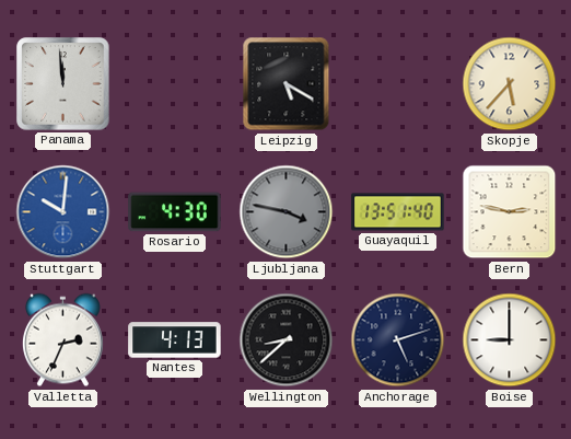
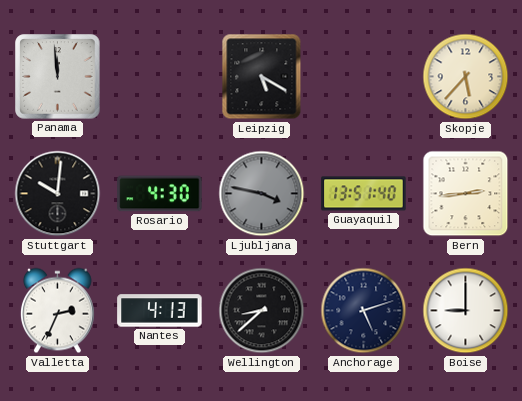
Stuttgart dial: blue -> black (58, 194)
Bern: 2:47 -> 2:44 (466, 194)
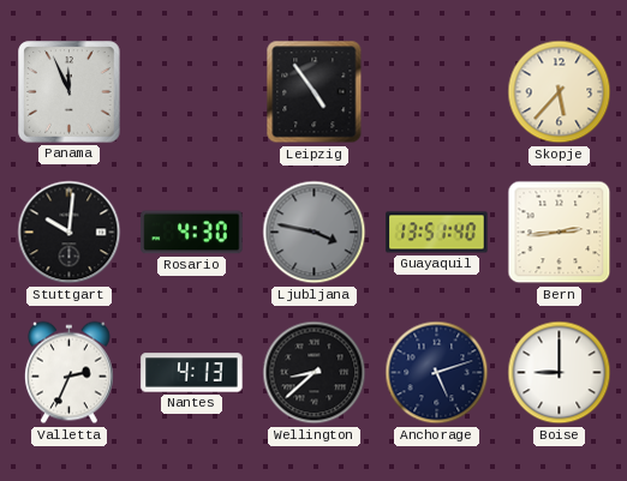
Panama: 11:59 -> 11:56 (70, 92)
Leipzig: 5:20 -> 4:54 (315, 92)
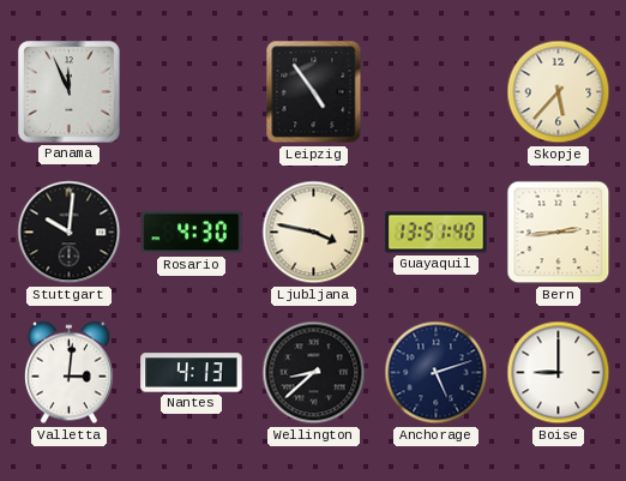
Ljubljana dial: grey -> cream (314, 233)
Valletta: 2:34 -> 3:01 (68, 373)
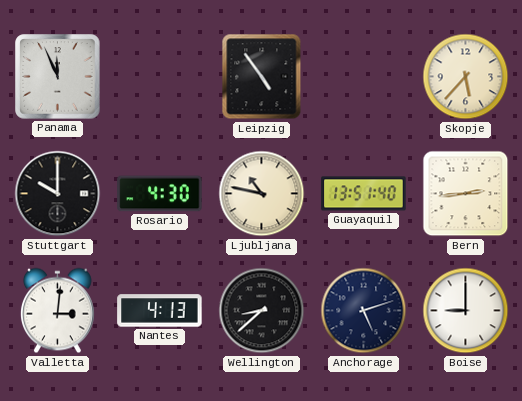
Stuttgart: 10:01 -> 10:00 (58, 194)
Ljubljana: 3:47 -> 10:47 (262, 194)
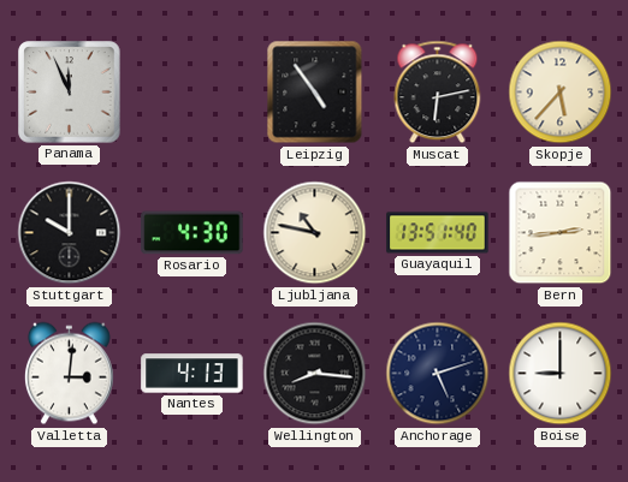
Muscat: none -> 6:13 (438, 93)
Wellington: 8:38 -> 8:16 (315, 374)
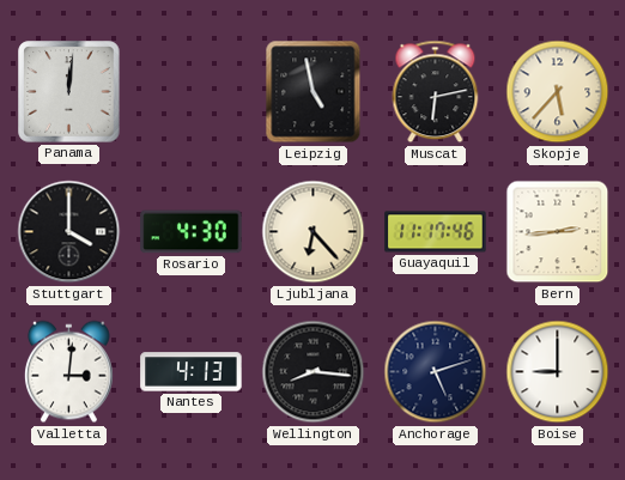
Panama: 11:56 -> 12:01 (69, 92)
Leipzig: 4:54 -> 4:58 (314, 92)
Stuttgart: 10:00 -> 4:00 (69, 232)
Ljubljana: 10:47 -> 6:23 (314, 232)
Guayaquil: 13:51 -> 11:17 (436, 232)
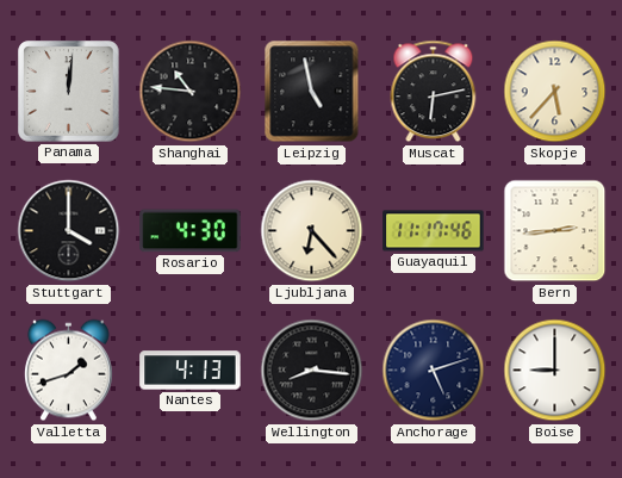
Shanghai: none -> 10:46 (191, 92)
Valletta: 3:01 -> 1:42 (68, 371)
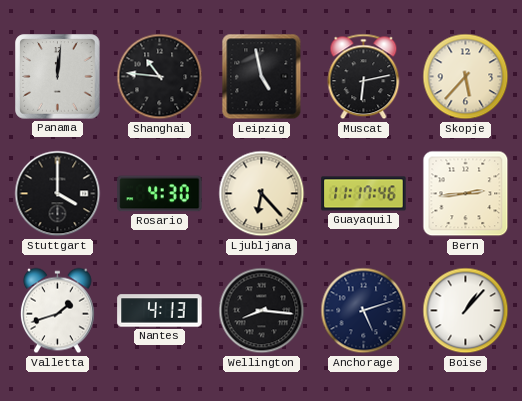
Boise: 9:00 -> 1:07 (466, 311)
